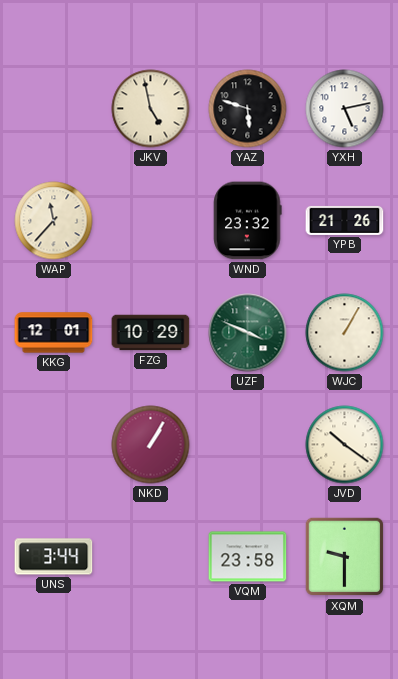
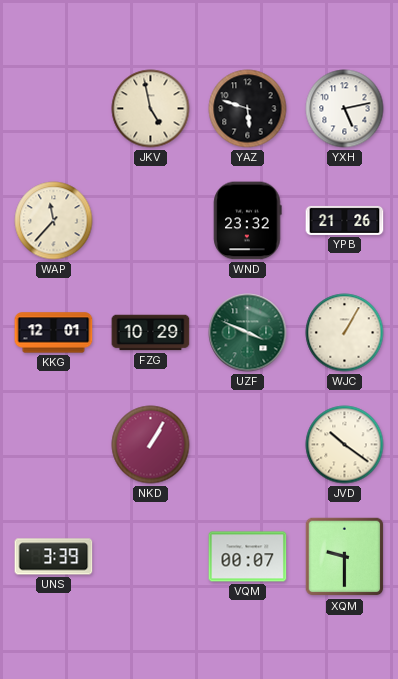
UNS: 3:44 -> 3:39 (54, 557)
VQM: 23:58 -> 00:07 (248, 557)
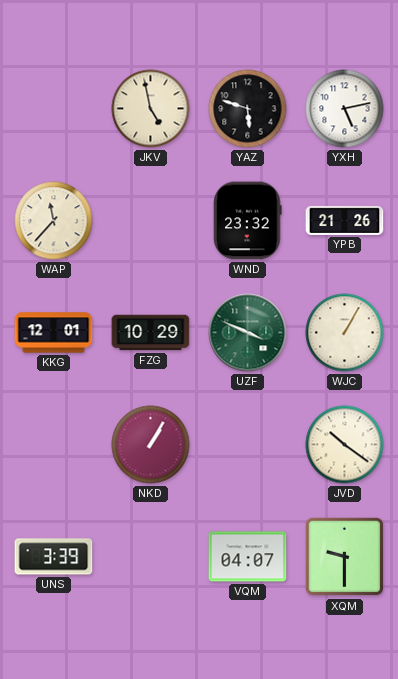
VQM: 00:07 -> 04:07 (248, 557)
